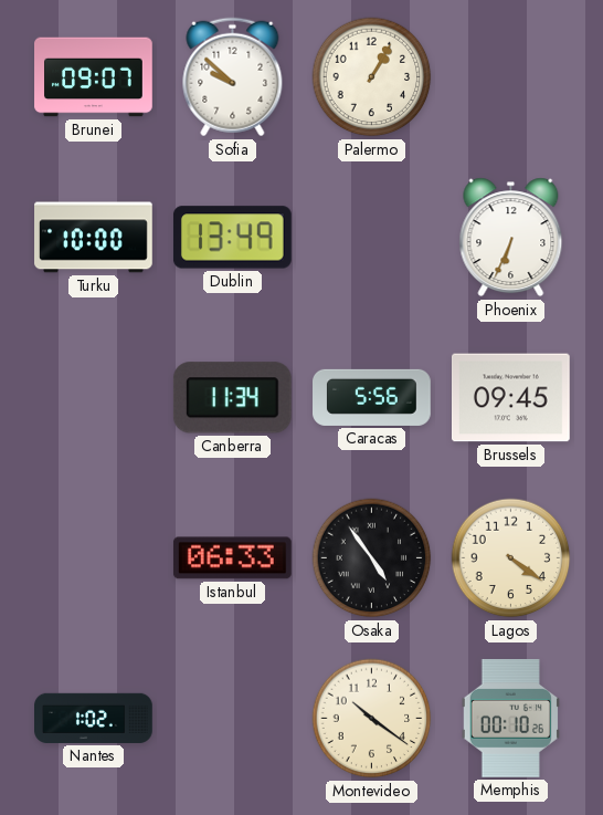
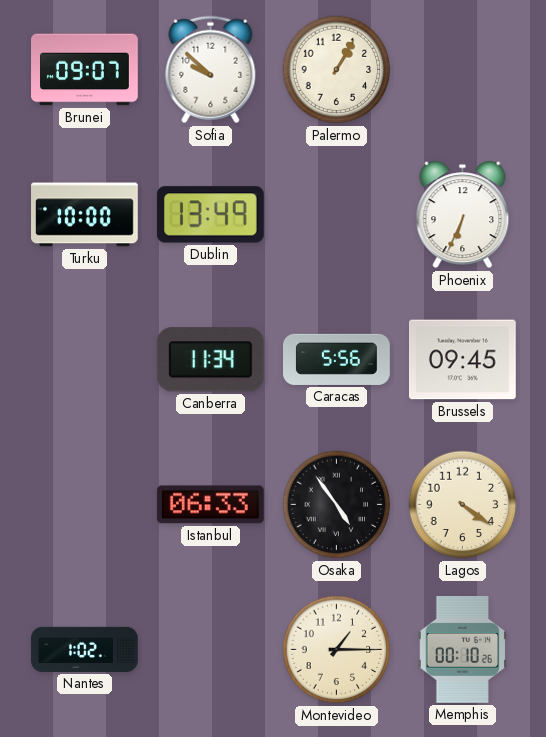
Montevideo: 10:21 -> 1:15 (337, 650)
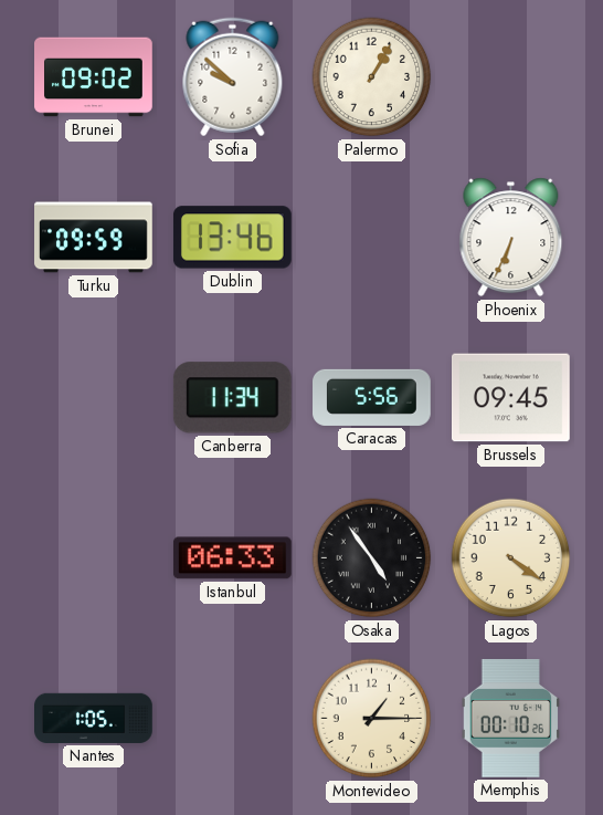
Brunei: 09:07 -> 09:02 (94, 77)
Turku: 10:00 -> 09:59 (94, 238)
Dublin: 13:49 -> 13:46 (232, 238)
Nantes: 1:02 -> 1:05 (94, 718)
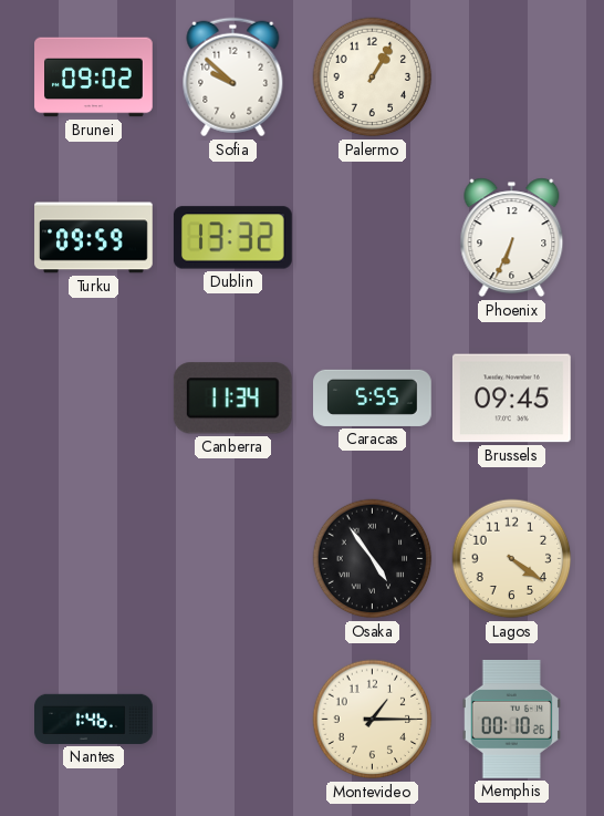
Dublin: 13:46 -> 13:32 (232, 238)
Caracas: 5:56 -> 5:55 (373, 397)
Istanbul: 06:33 -> none (232, 558)
Nantes: 1:05 -> 1:46 (94, 719)
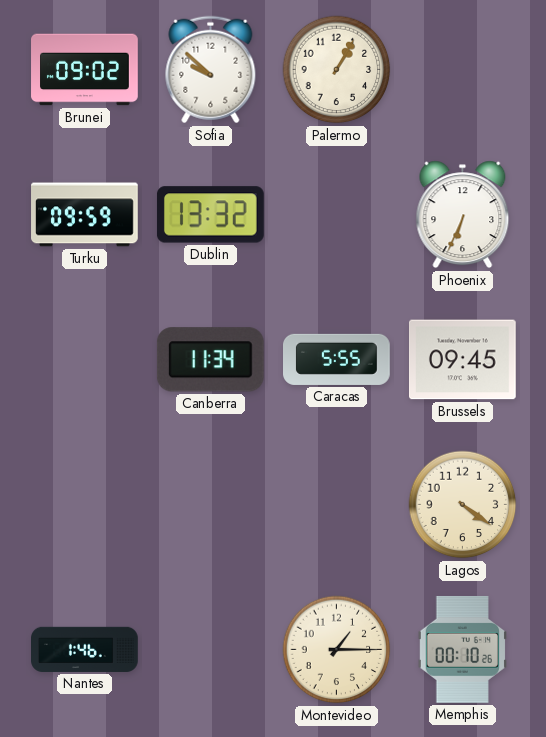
Osaka: 4:54 -> none (373, 559)
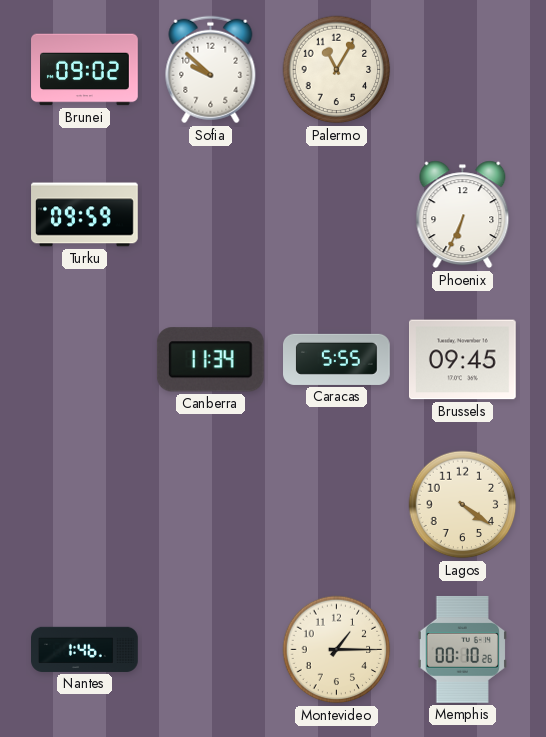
Palermo: 1:05 -> 11:05 (337, 70)
Dublin: 13:32 -> none (210, 215)
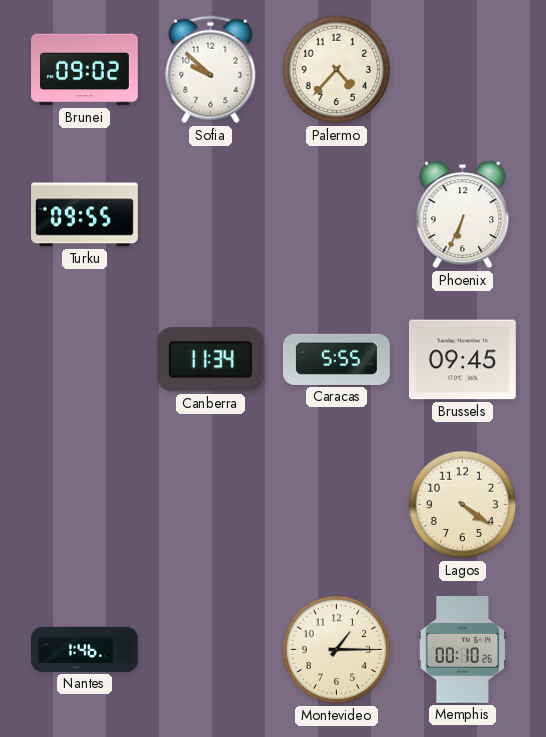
Palermo: 11:05 -> 4:37 (337, 70)
Turku: 09:59 -> 09:55 (85, 215)
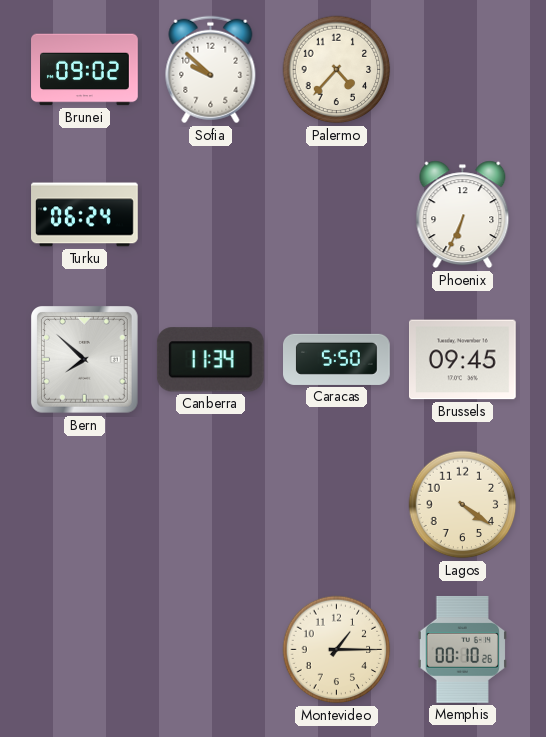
Turku: 09:55 -> 06:24 (85, 215)
Bern: none -> 7:52 (85, 360)
Caracas: 5:55 -> 5:50 (337, 359)
Nantes: 1:46 -> none (85, 649)
